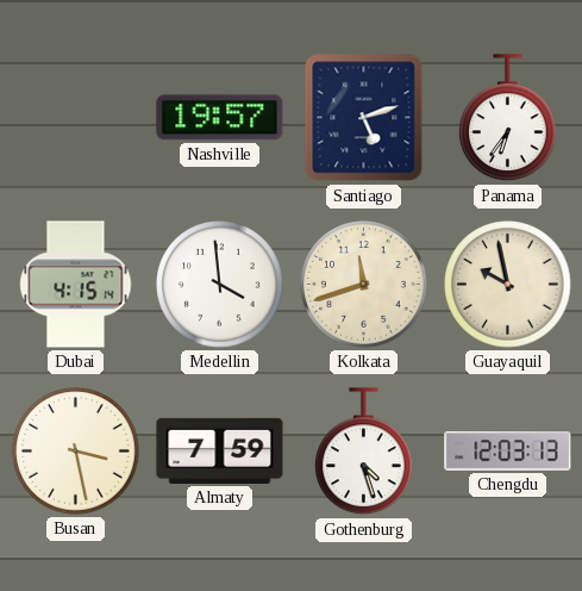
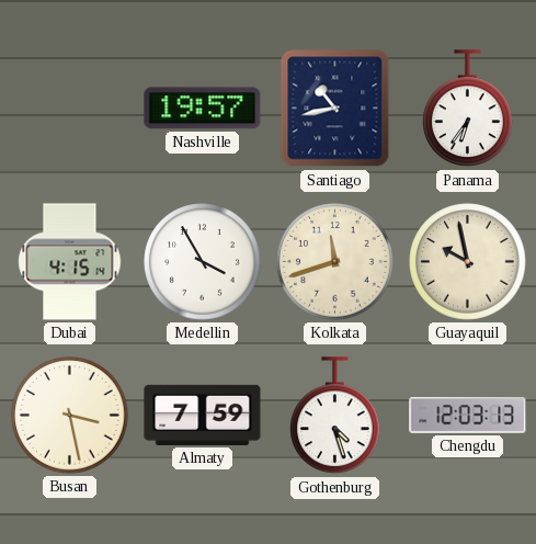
Santiago: 5:12 -> 10:43 (335, 109)
Medellin: 3:59 -> 3:55 (203, 262)
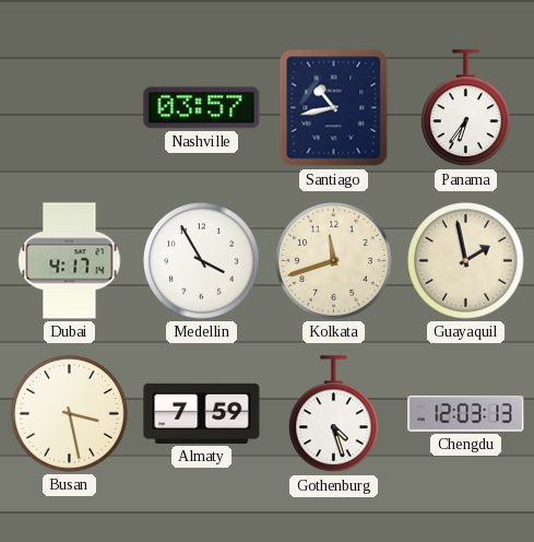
Nashville: 19:57 -> 03:57 (202, 108)
Dubai: 4:15 -> 4:17 (70, 261)
Guayaquil: 9:58 -> 1:58 (466, 261)
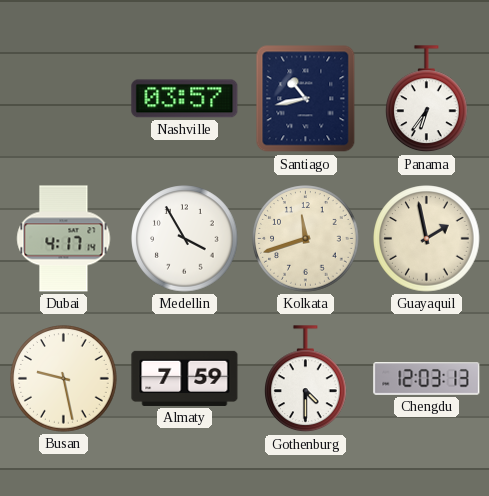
Busan: 3:28 -> 9:28 (64, 379)
Gothenburg: 4:27 -> 4:30 (306, 379)
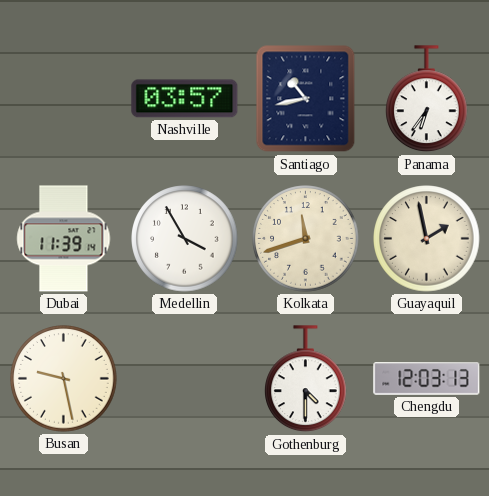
Dubai: 4:17 -> 11:39 (64, 239)
Almaty: 7:59 -> none (185, 378)
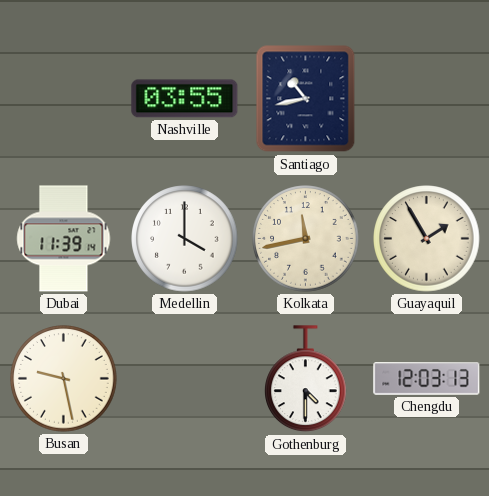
Nashville: 03:57 -> 03:55 (185, 99)
Panama: 6:36 -> none (427, 99)
Medellin: 3:55 -> 4:00 (185, 239)
Kolkata: 11:42 -> 11:43 (306, 239)
Guayaquil: 1:58 -> 1:55 (427, 239)
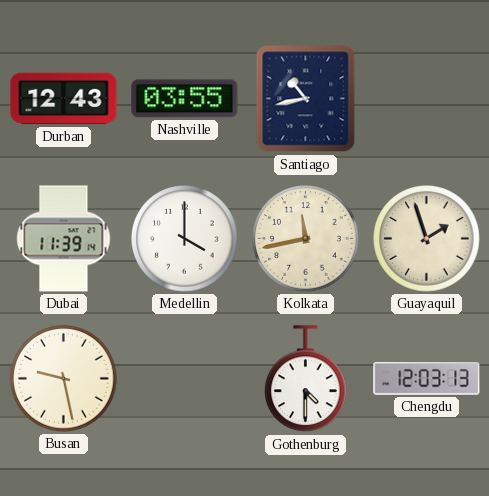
Durban: none -> 12:43 (64, 99)
Guayaquil: 1:55 -> 1:57 (427, 239)
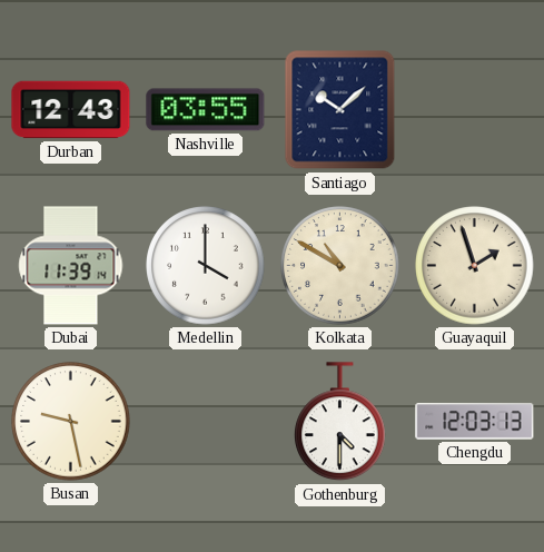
Santiago: 10:43 -> 10:08 (340, 110)
Kolkata: 11:43 -> 10:50 (340, 266)
